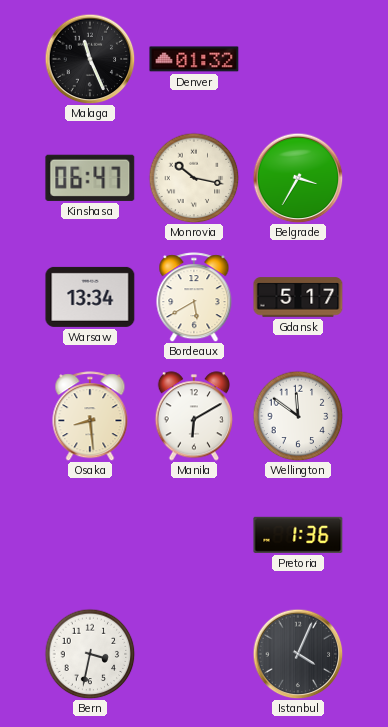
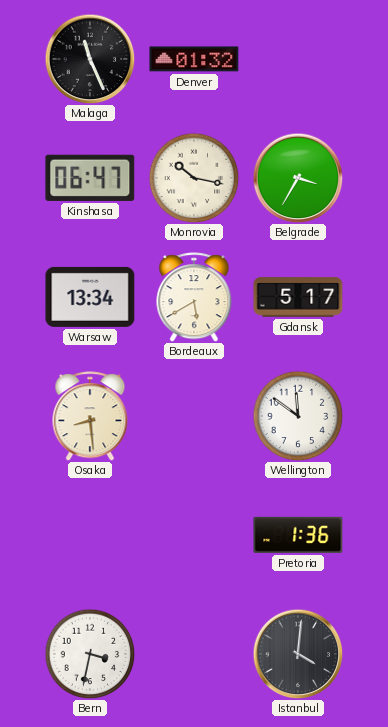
Manila: 6:10 -> none (193, 416)
Istanbul: 4:04 -> 4:01 (298, 654)
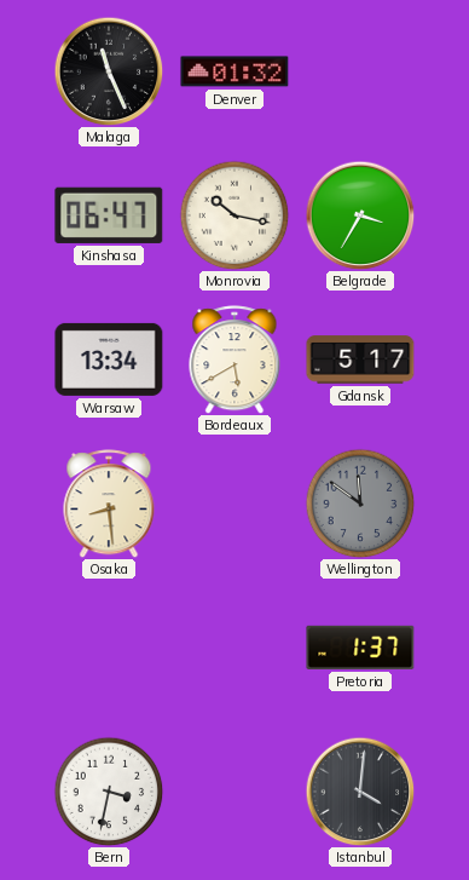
Wellington dial: white -> grey (360, 504)
Pretoria: 1:36 -> 1:37 (360, 648)
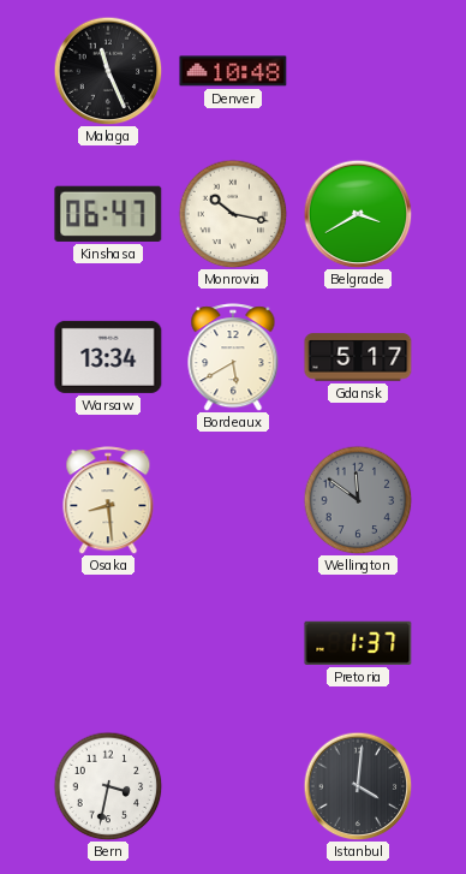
Denver: 01:32 -> 10:48 (233, 71)
Belgrade: 3:35 -> 3:40 (358, 214)
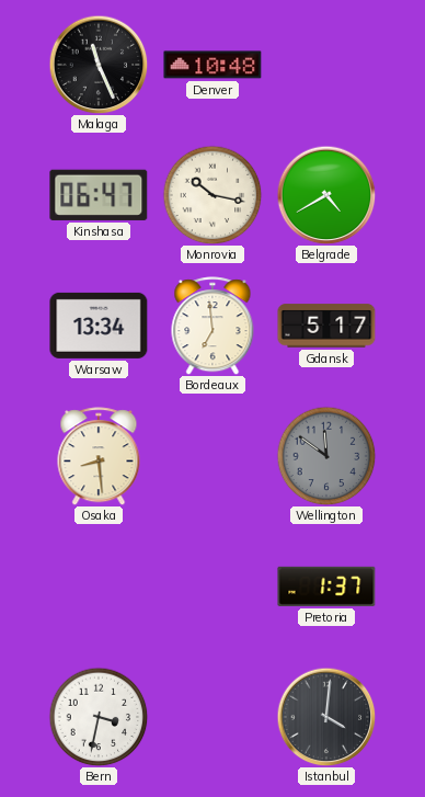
Belgrade: 3:40 -> 4:40 (326, 195)
Bordeaux: 5:40 -> 6:59 (213, 326)
